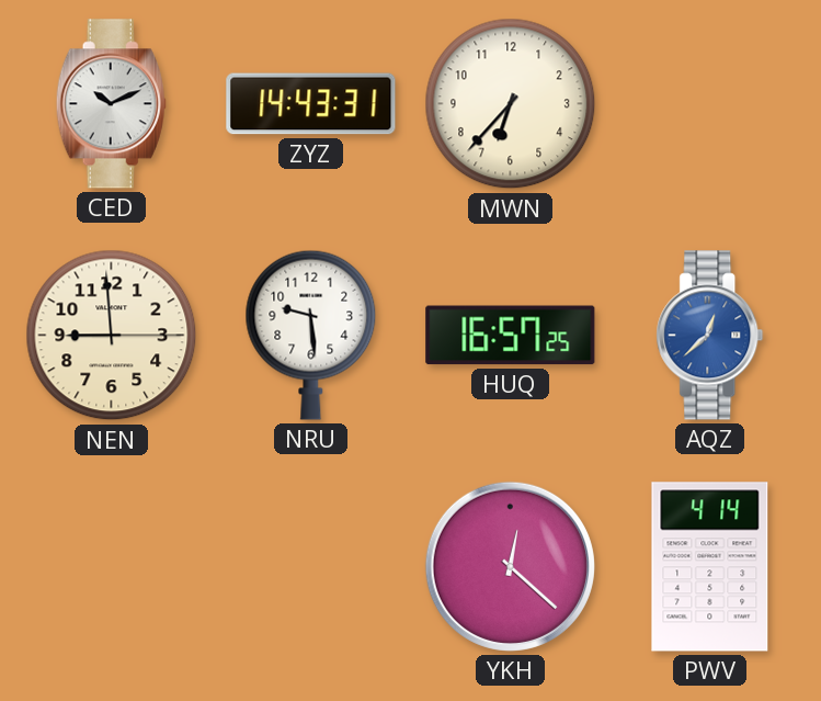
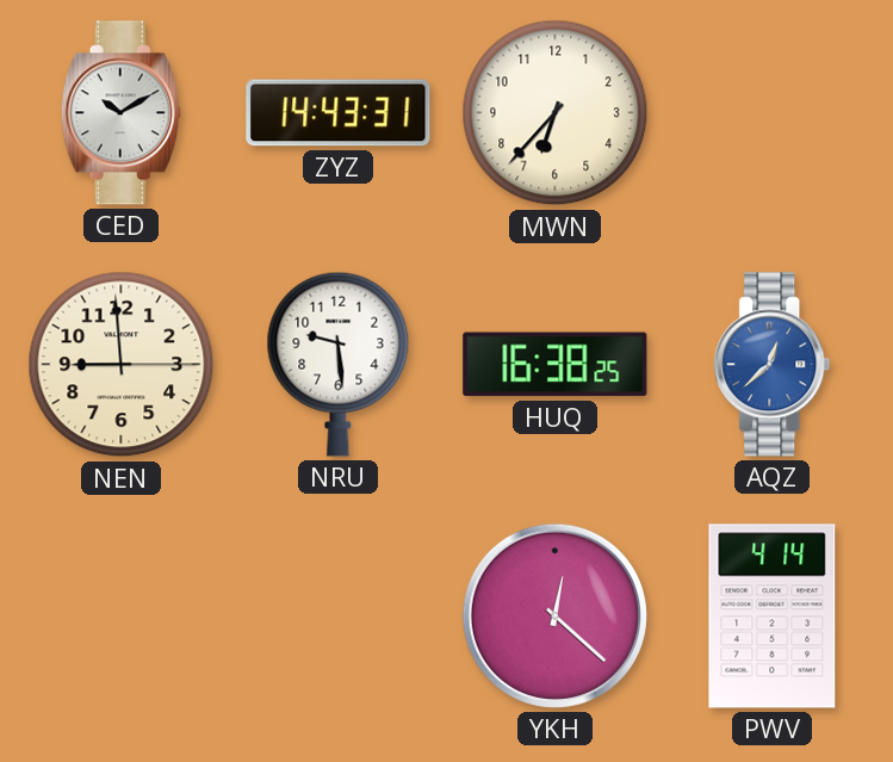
CED: 10:11 -> 10:10 (120, 113)
HUQ: 16:57 -> 16:38 (556, 365)
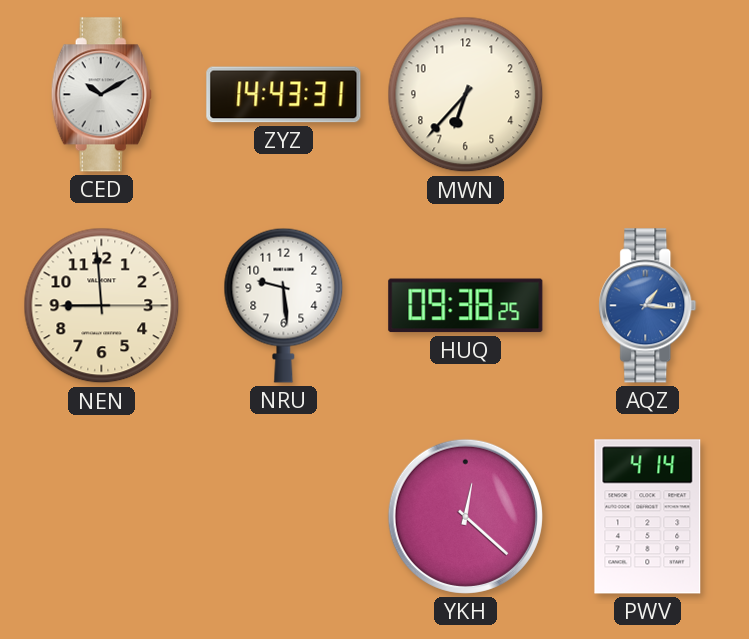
HUQ: 16:38 -> 09:38 (466, 306)
AQZ: 12:38 -> 1:16 (648, 306)
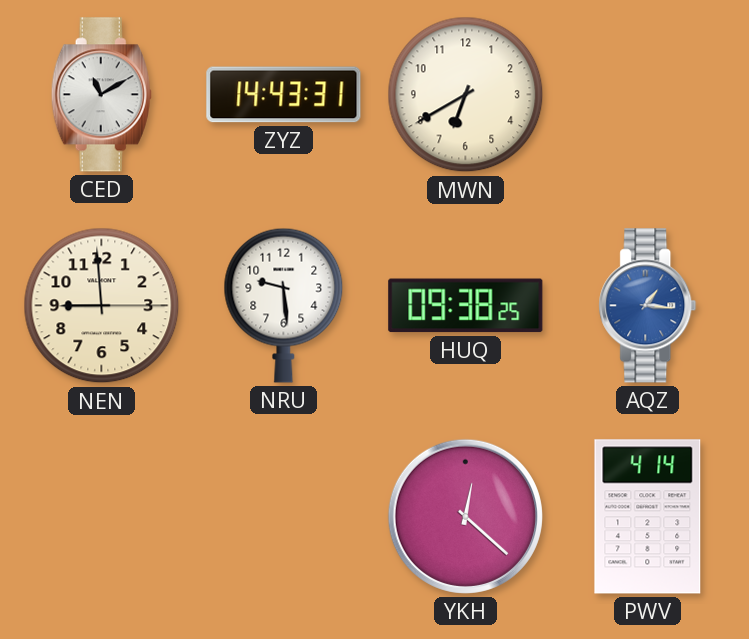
CED: 10:10 -> 11:10 (101, 95)
MWN: 6:37 -> 6:40 (466, 95)
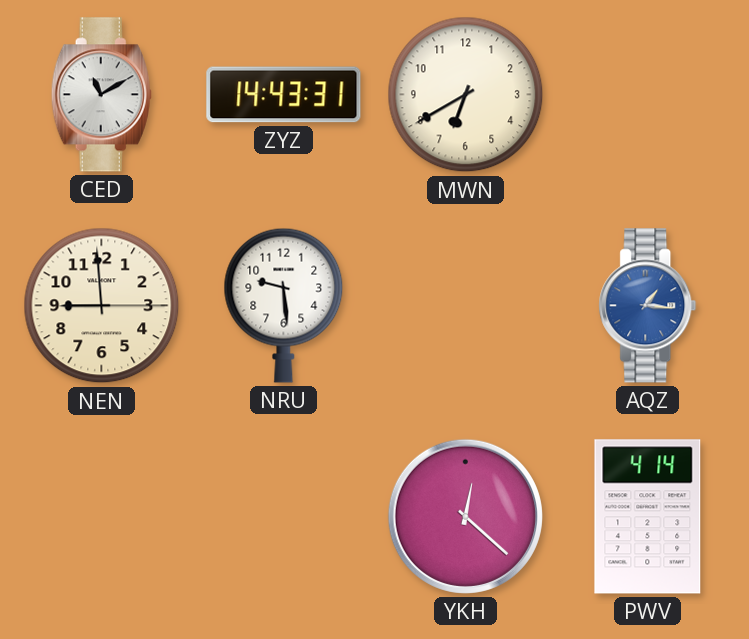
HUQ: 09:38 -> none (466, 306)
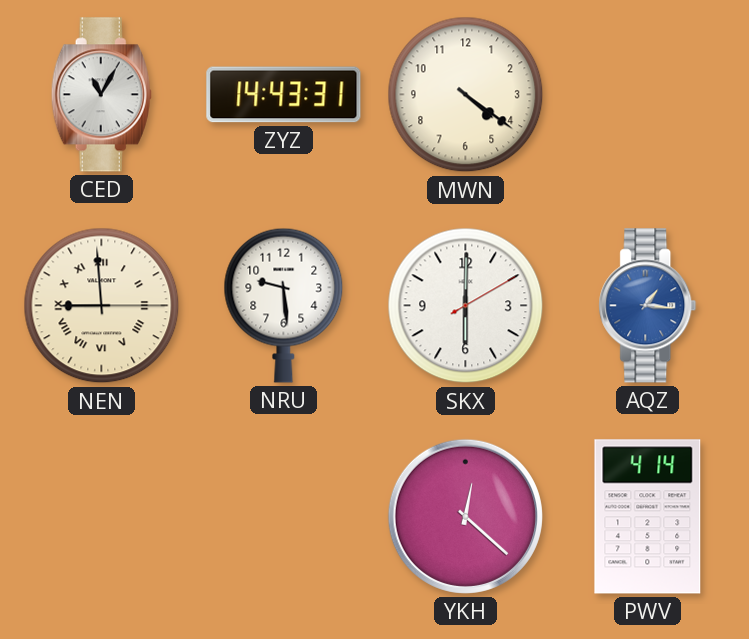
CED: 11:10 -> 11:05 (101, 95)
MWN: 6:40 -> 4:21 (466, 95)
NEN numerals: Arabic -> Roman (102, 306)
SKX: none -> 6:00 (466, 306)
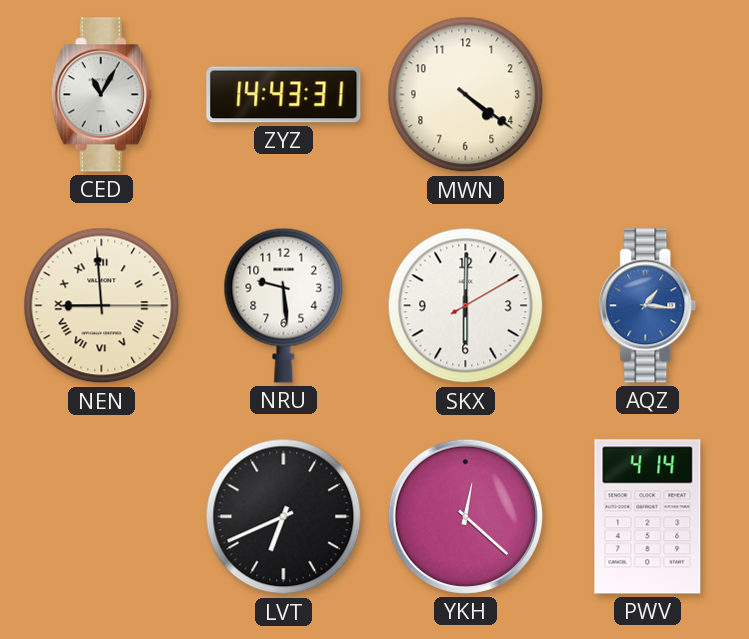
LVT: none -> 6:41 (284, 517)
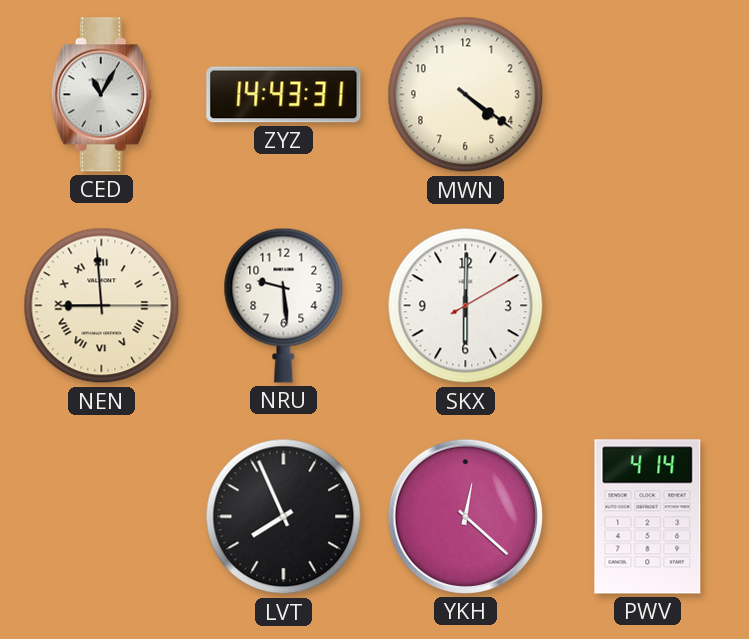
AQZ: 1:16 -> none (648, 306)
LVT: 6:41 -> 7:56 (284, 517)
